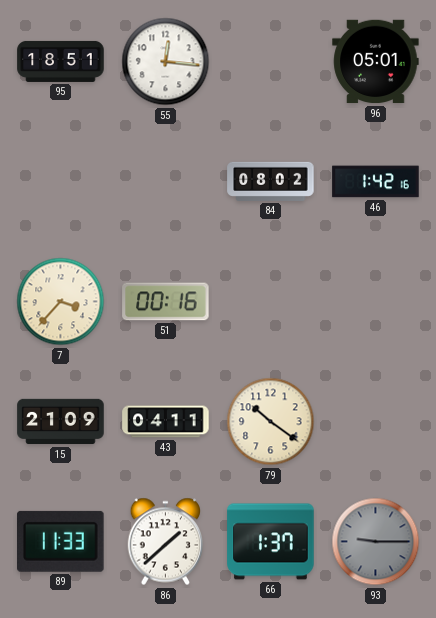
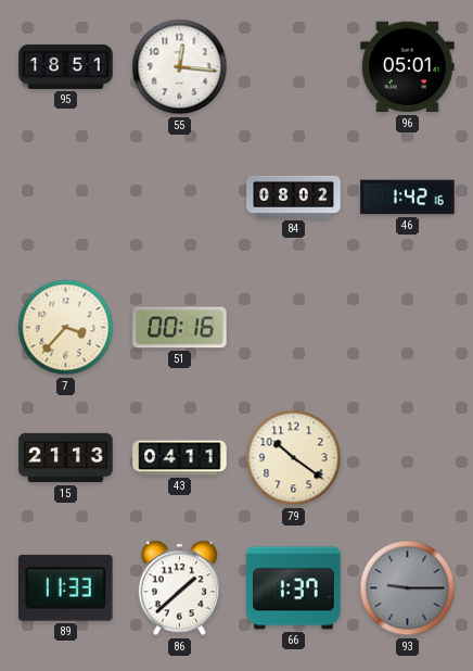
15: 21:09 -> 21:13 (66, 458)
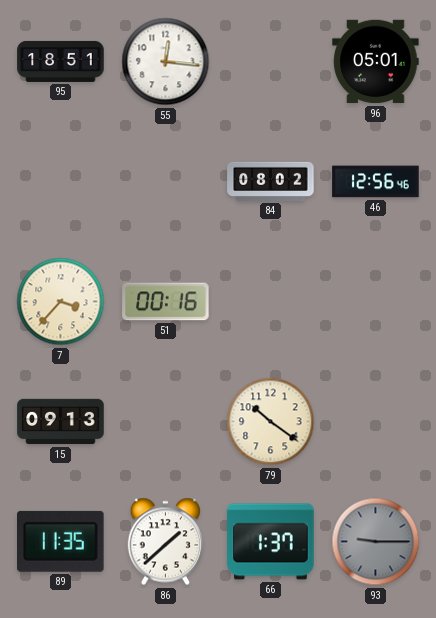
46: 1:42 -> 12:56 (376, 182)
15: 21:13 -> 09:13 (61, 422)
43: 04:11 -> none (180, 458)
89: 11:33 -> 11:35 (61, 541)
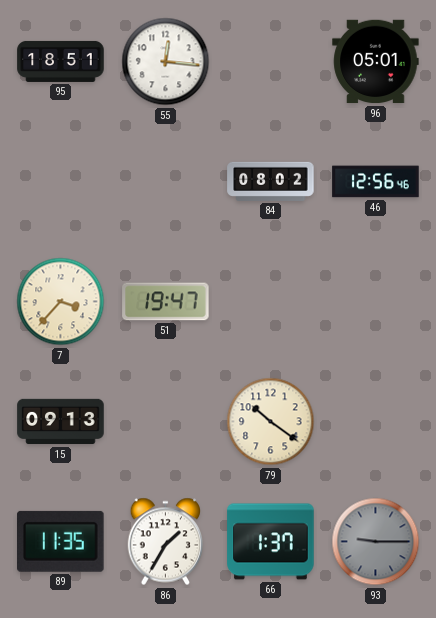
51: 00:16 -> 19:47 (166, 302)
86: 1:38 -> 1:35 (166, 542)
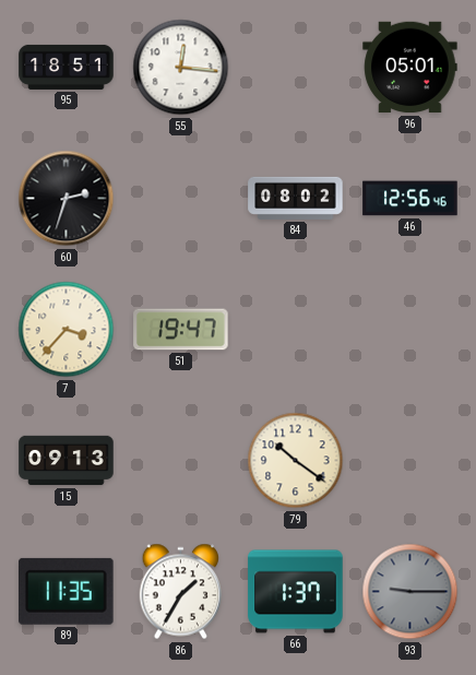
60: none -> 2:33 (67, 199)
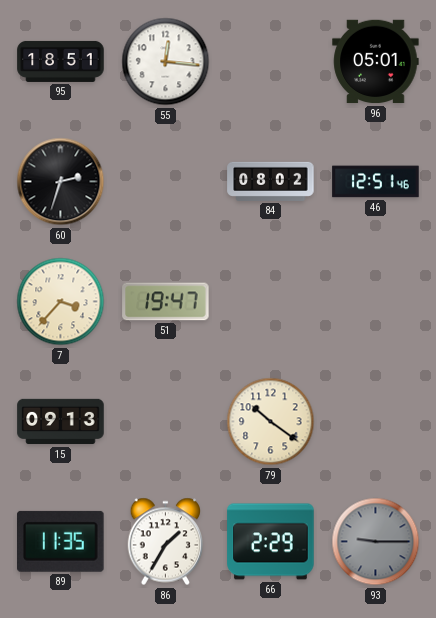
46: 12:56 -> 12:51 (376, 182)
66: 1:37 -> 2:29 (271, 542)
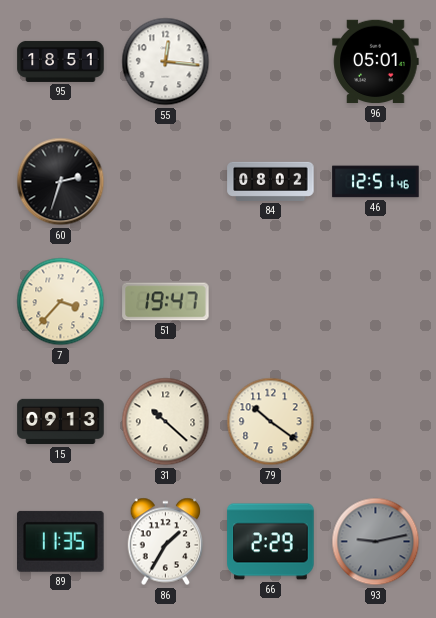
31: none -> 10:22 (166, 422)
93: 9:15 -> 9:13 (376, 542)
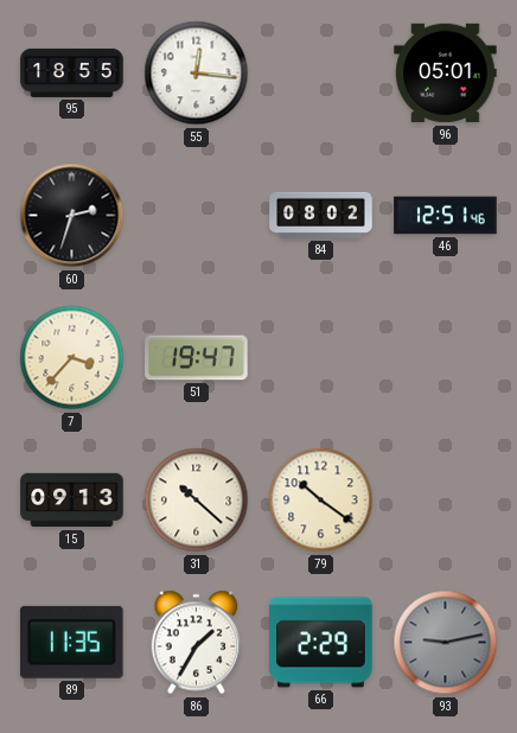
95: 18:51 -> 18:55 (72, 72)
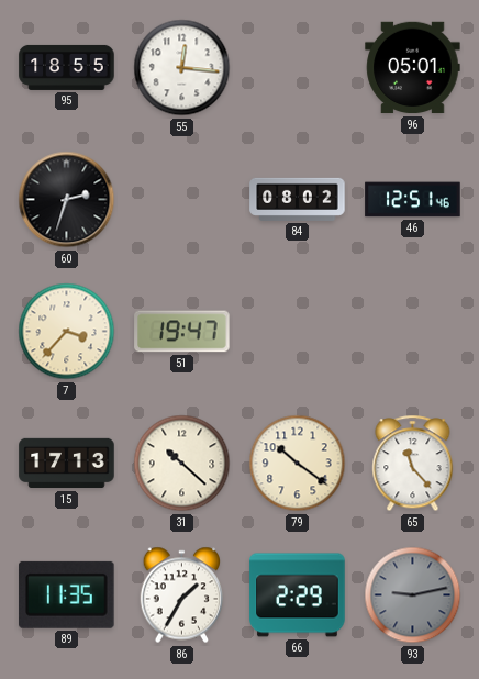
15: 09:13 -> 17:13 (67, 464)
65: none -> 11:23 (413, 464)
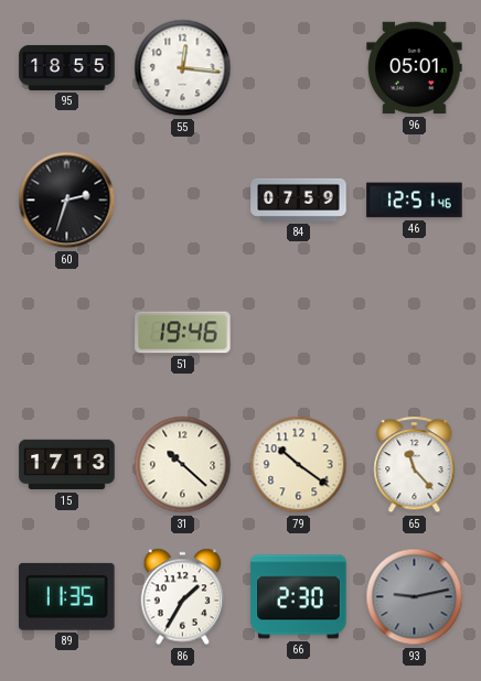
84: 08:02 -> 07:59 (299, 199)
7: 3:37 -> none (67, 332)
51: 19:47 -> 19:46 (183, 333)
66: 2:29 -> 2:30 (299, 597)
